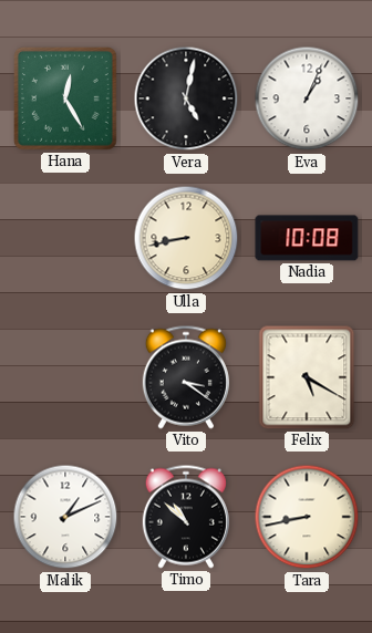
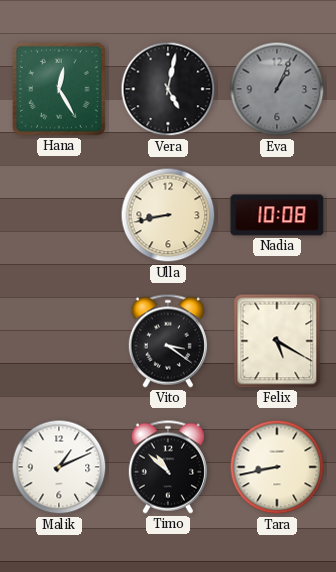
Eva dial: white -> grey (277, 89)
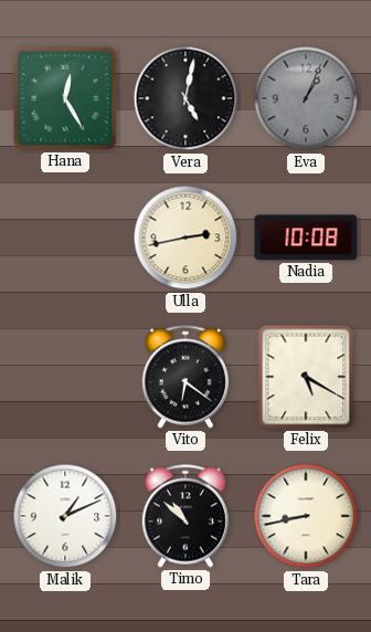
Ulla: 8:43 -> 2:43 (185, 238)
Vito: 3:21 -> 6:21 (185, 377)
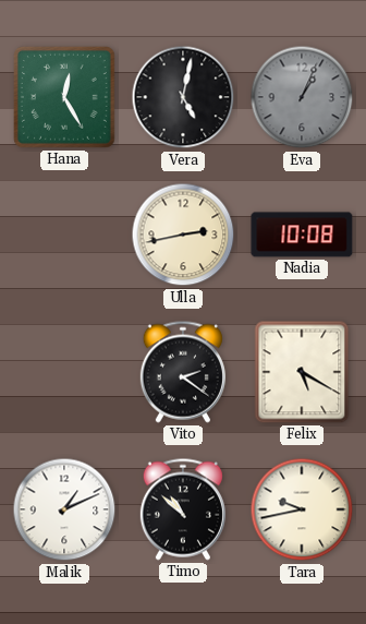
Vito: 6:21 -> 2:21 (183, 372)
Tara: 8:43 -> 9:43 (302, 509)
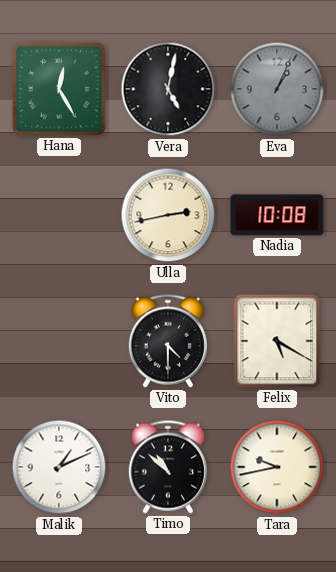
Vito: 2:21 -> 4:30 (168, 341)
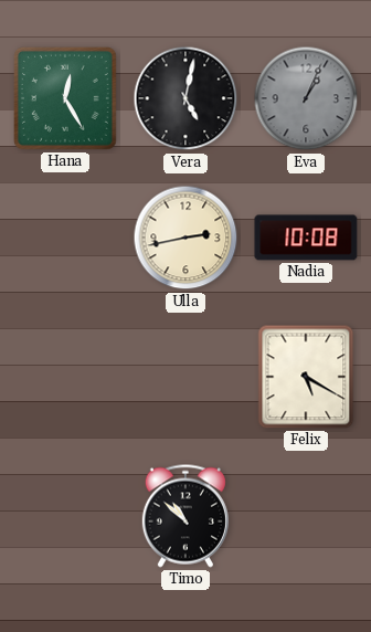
Vito: 4:30 -> none (168, 341)
Malik: 1:11 -> none (59, 467)
Tara: 9:43 -> none (277, 467)
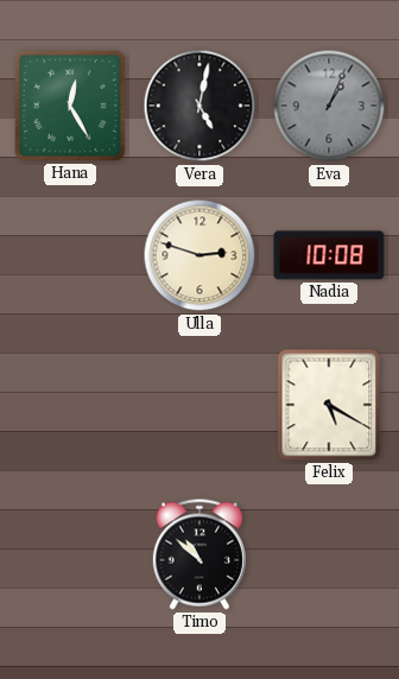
Ulla: 2:43 -> 2:48 (199, 255)
